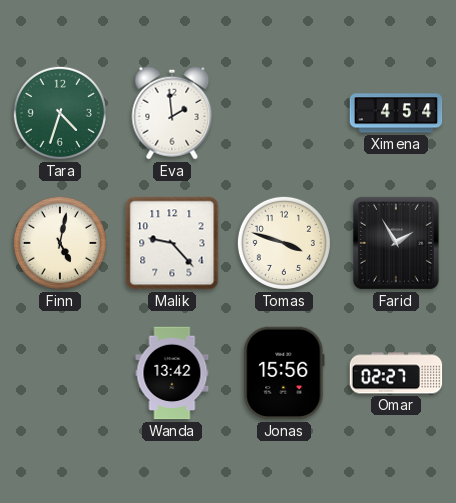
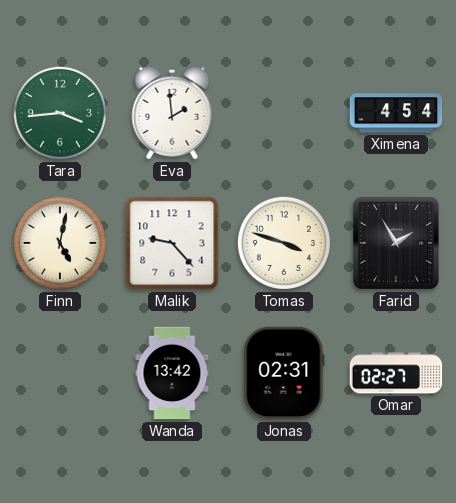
Tara: 4:33 -> 3:44 (60, 113)
Jonas: 15:56 -> 02:31 (284, 373)
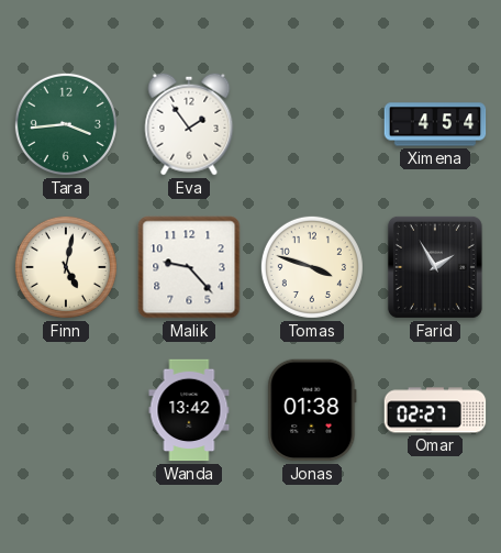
Eva: 1:59 -> 1:54 (189, 124)
Jonas: 02:31 -> 01:38 (312, 410)
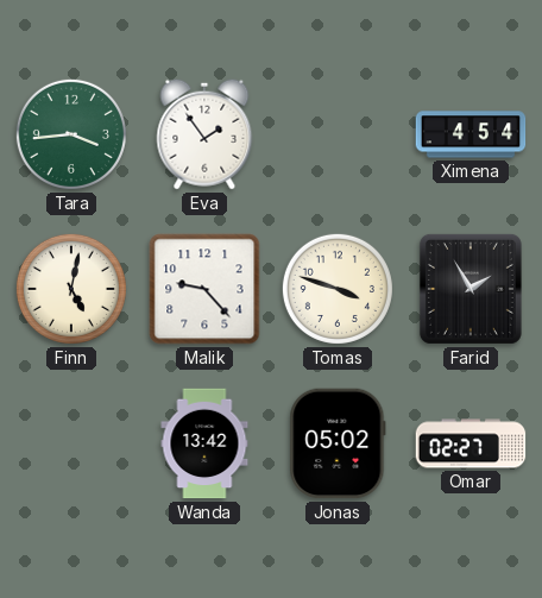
Jonas: 01:38 -> 05:02 (338, 443)
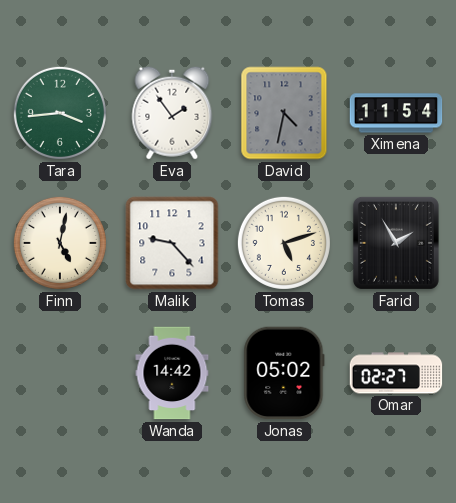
David: none -> 4:32 (284, 113)
Ximena: 4:54 -> 11:54 (396, 113)
Tomas: 3:48 -> 5:12 (284, 243)
Wanda: 13:42 -> 14:42 (172, 373)
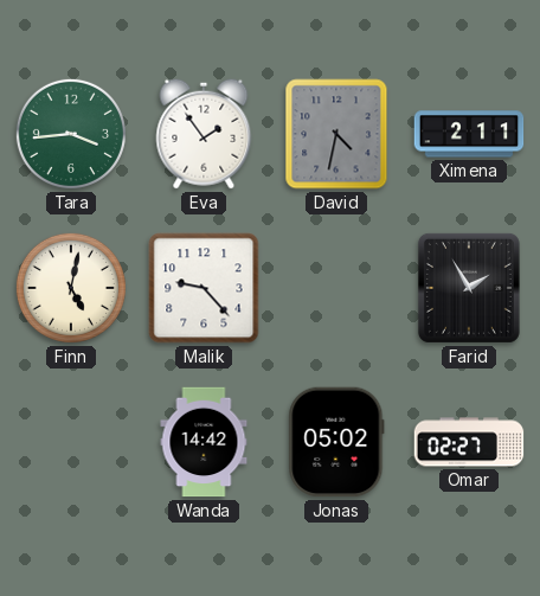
Ximena: 11:54 -> 2:11 (469, 134)
Tomas: 5:12 -> none (284, 243)
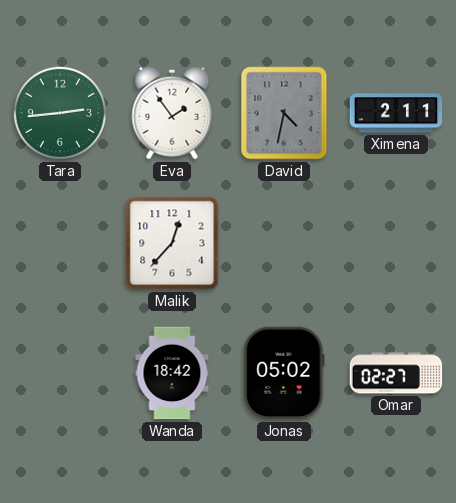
Tara: 3:44 -> 2:44 (60, 113)
Finn: 5:02 -> none (71, 288)
Malik: 9:23 -> 12:37 (172, 243)
Farid: 1:55 -> none (469, 288)
Wanda: 14:42 -> 18:42 (172, 373)
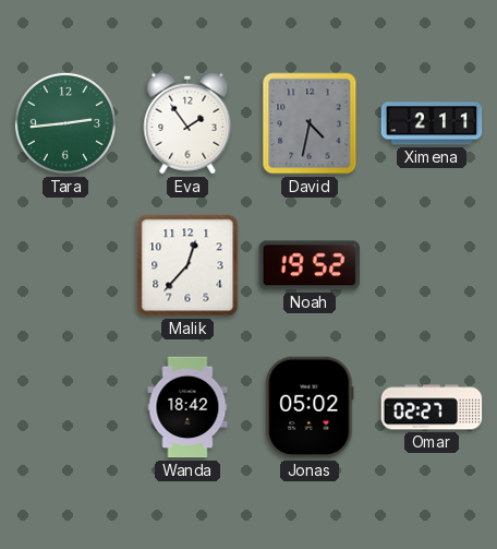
Noah: none -> 19:52 (308, 265)
